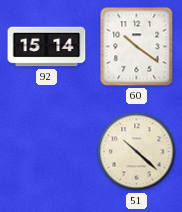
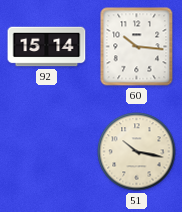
60: 10:21 -> 10:16 (137, 47)
51: 10:22 -> 10:17 (137, 152)
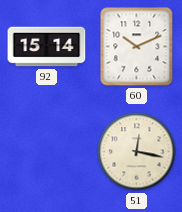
60: 10:16 -> 10:11 (137, 47)
51: 10:17 -> 12:17 (137, 152)
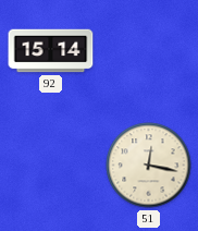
60: 10:11 -> none (137, 47)
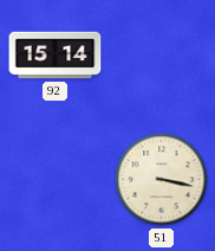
51: 12:17 -> 3:17 (162, 180)
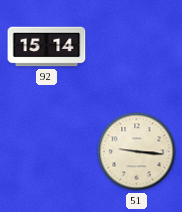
51: 3:17 -> 9:16 (137, 152)
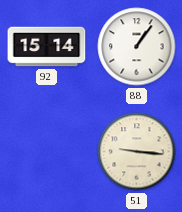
88: none -> 1:06 (137, 47)
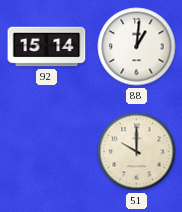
88: 1:06 -> 1:01 (137, 47)
51: 9:16 -> 10:00 (137, 152)
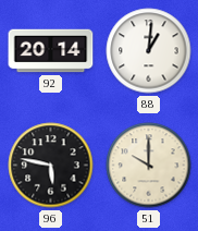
92: 15:14 -> 20:14 (51, 51)
96: none -> 5:47 (51, 166)
